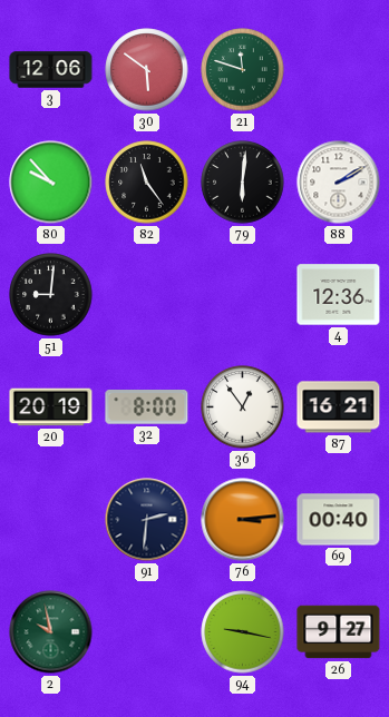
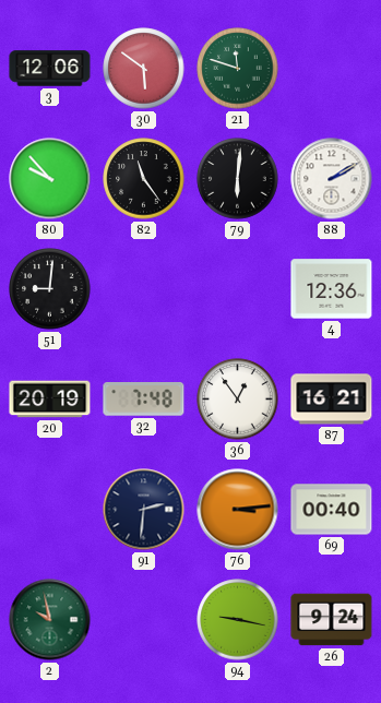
32: 8:00 -> 7:48 (144, 400)
26: 9:27 -> 9:24 (332, 620)
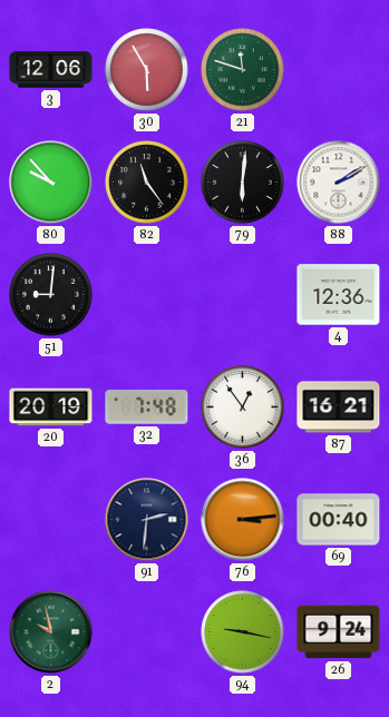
30: 5:51 -> 5:55 (147, 70)
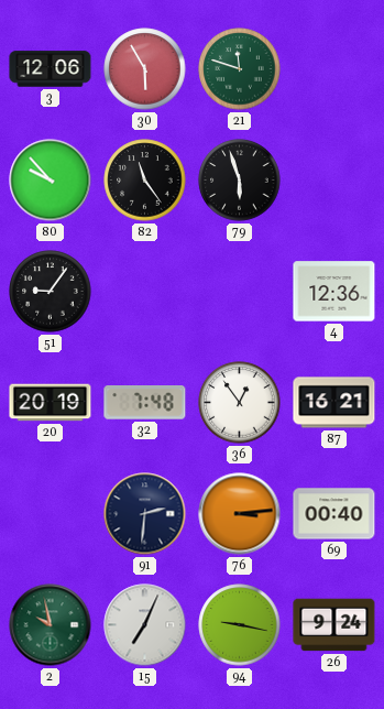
79: 6:01 -> 5:57 (240, 181)
88: 2:10 -> none (339, 183)
51: 9:01 -> 9:06 (51, 292)
15: none -> 7:04 (145, 625)
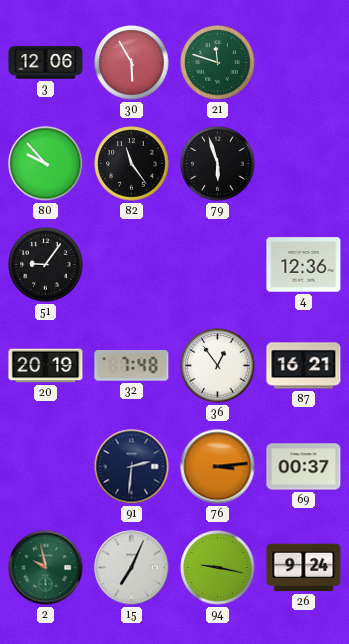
69: 00:40 -> 00:37 (304, 467)
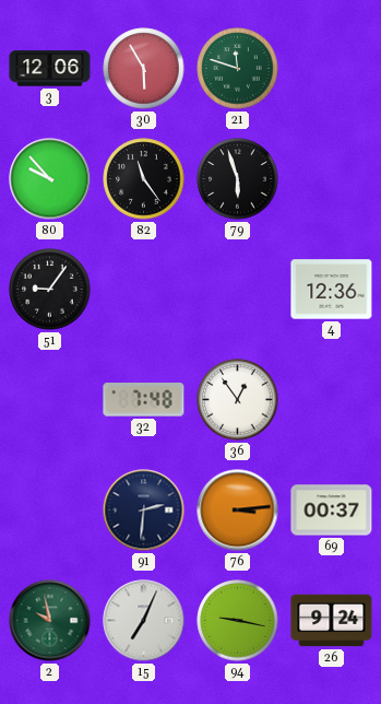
20: 20:19 -> none (46, 366)
87: 16:21 -> none (304, 366)
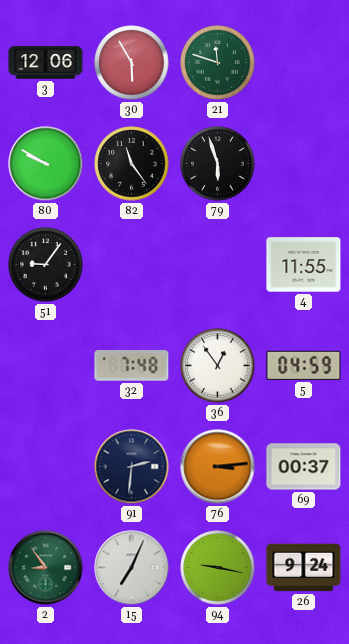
80: 9:53 -> 9:50 (46, 164)
4: 12:36 -> 11:55 (304, 265)
5: none -> 04:59 (304, 365)
2: 9:58 -> 8:54 (46, 568)
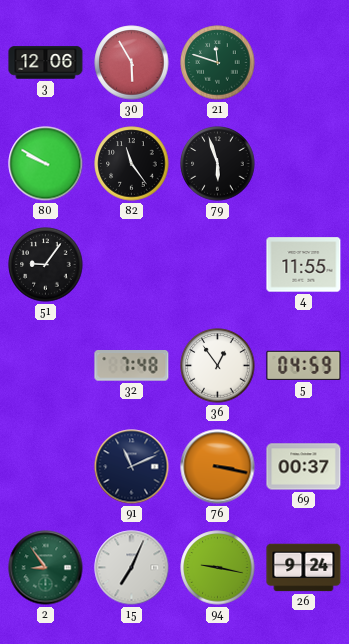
91: 2:31 -> 11:11 (132, 467)
76: 3:14 -> 3:17 (218, 467)
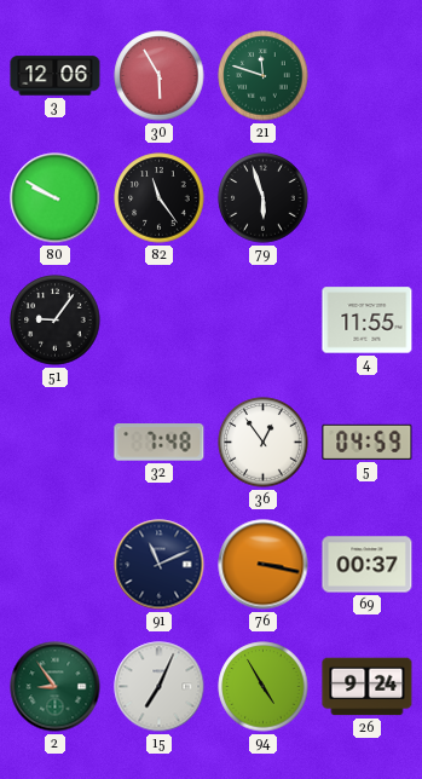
94: 9:17 -> 4:55 (264, 687)
